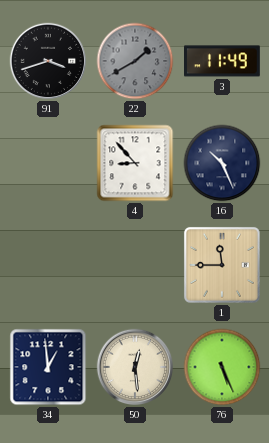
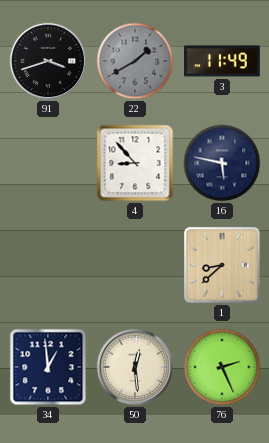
16: 10:26 -> 5:47 (222, 163)
1: 11:45 -> 8:38 (222, 265)
76: 5:26 -> 2:26 (222, 367)
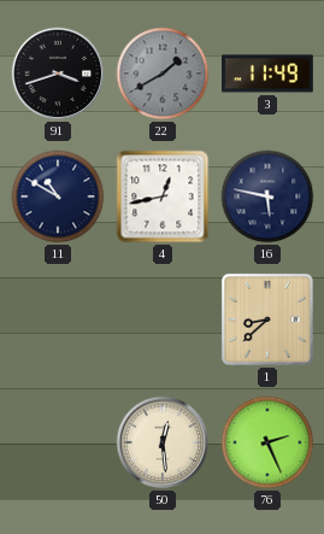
11: none -> 10:50 (58, 196)
4: 8:53 -> 12:43 (163, 196)
34: 12:59 -> none (48, 367)
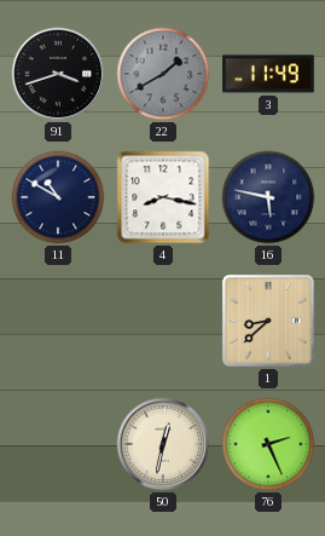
4: 12:43 -> 8:17 (163, 197)
50: 12:29 -> 12:32 (163, 444)
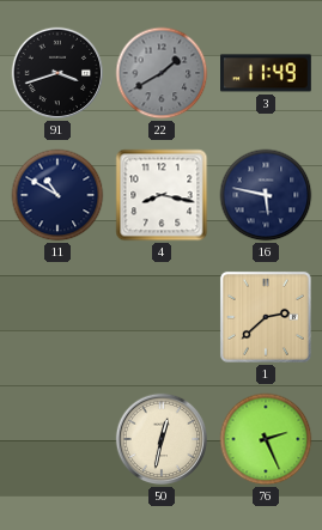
1: 8:38 -> 2:38 (266, 317)
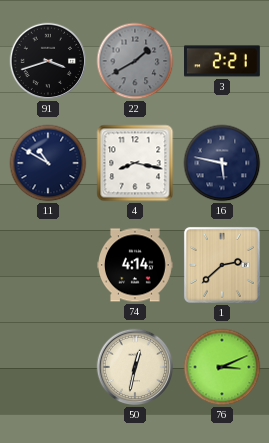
3: 11:49 -> 2:21 (223, 61)
74: none -> 4:14 (136, 265)
76: 2:26 -> 3:11 (222, 367)
